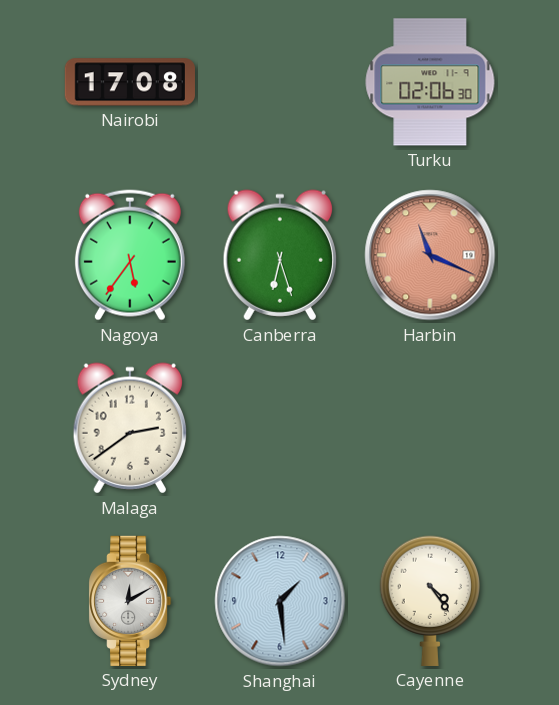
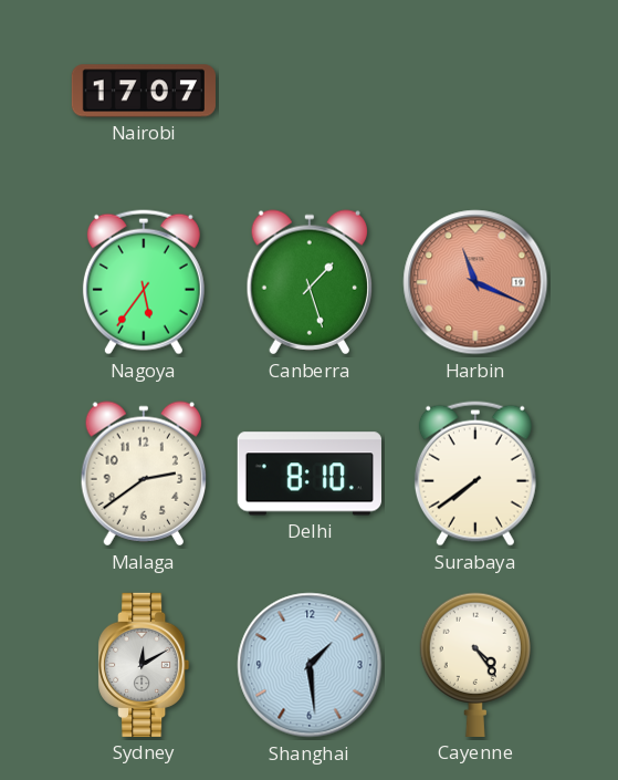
Nairobi: 17:08 -> 17:07 (144, 91)
Turku: 02:06 -> none (430, 82)
Canberra: 6:27 -> 1:27 (308, 282)
Delhi: none -> 8:10 (310, 474)
Surabaya: none -> 7:39 (475, 474)
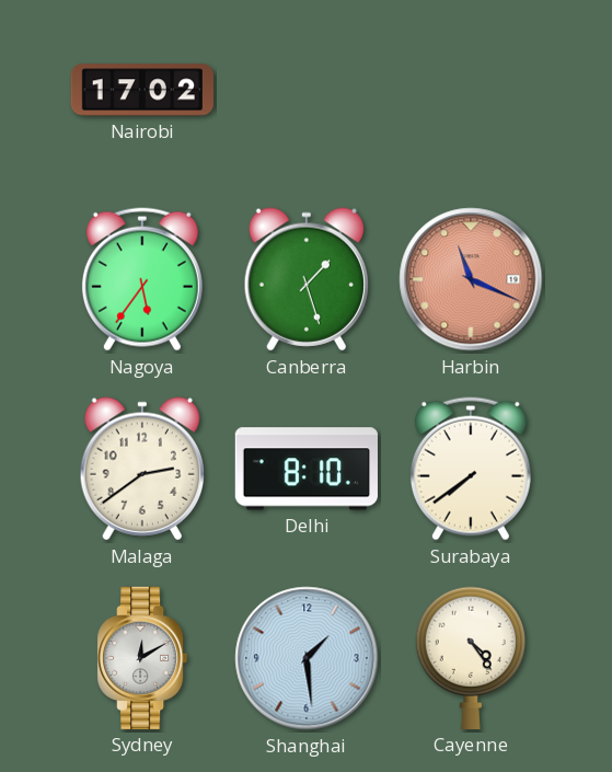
Nairobi: 17:07 -> 17:02 (142, 90)
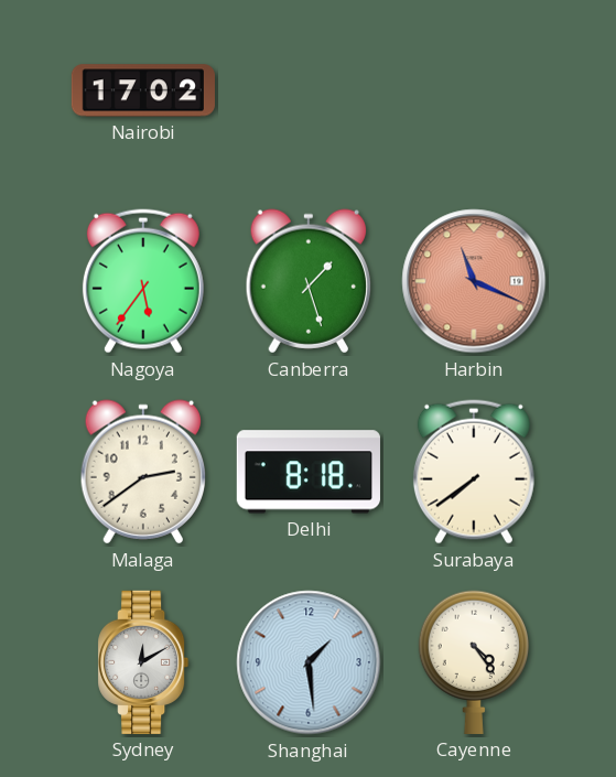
Delhi: 8:10 -> 8:18 (309, 472)
